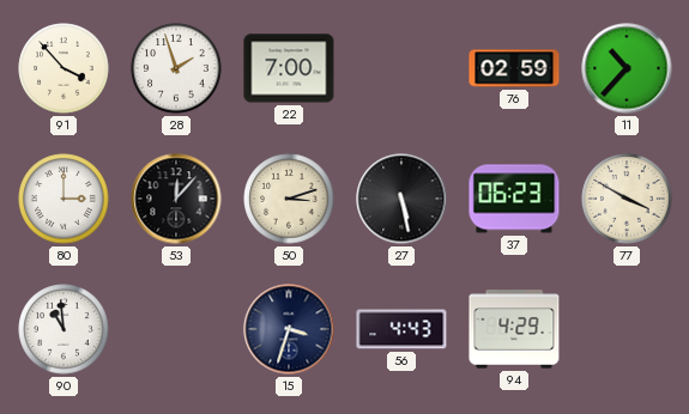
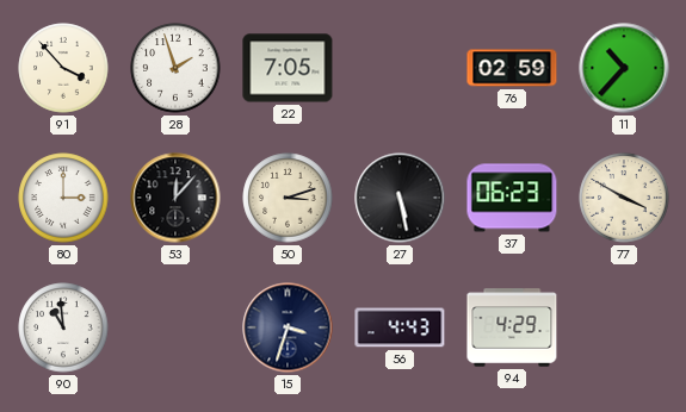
22: 7:00 -> 7:05 (288, 68)
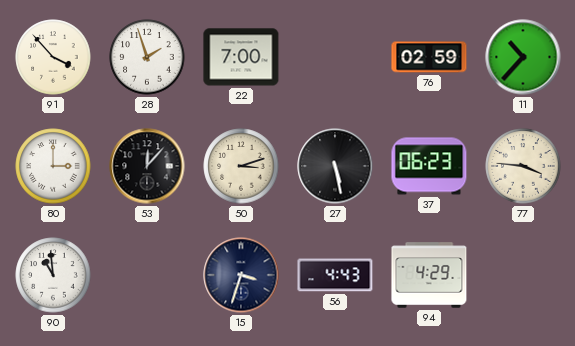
22: 7:05 -> 7:00 (241, 57)
77: 3:50 -> 3:46 (523, 166)
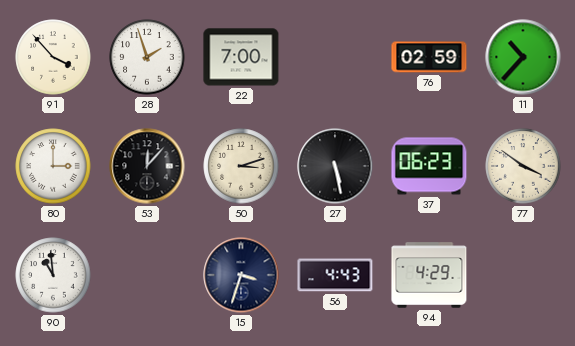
77: 3:46 -> 3:51 (523, 166)
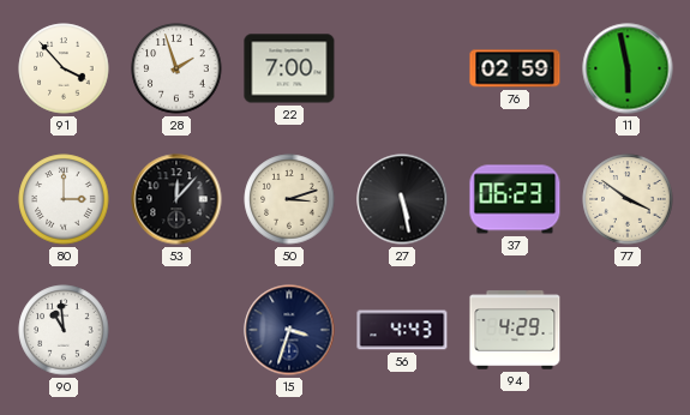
11: 10:37 -> 5:58 (628, 68)
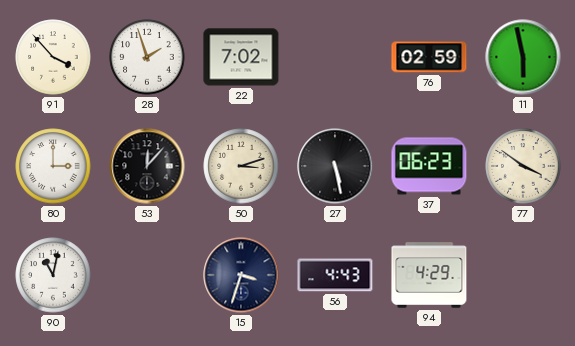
22: 7:00 -> 7:02 (241, 57)
90: 10:59 -> 11:02 (53, 275)
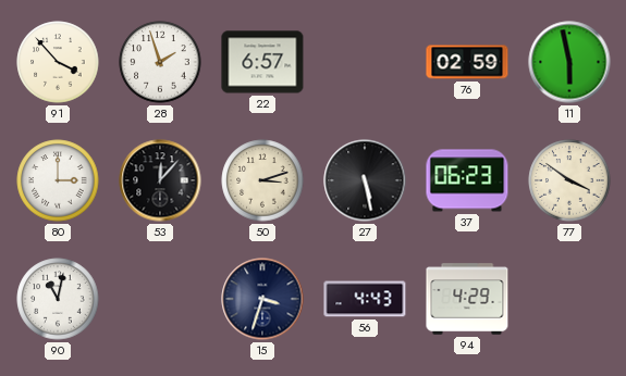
22: 7:02 -> 6:57 (262, 62)
